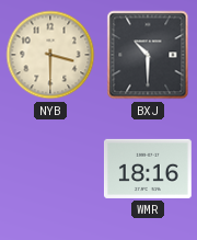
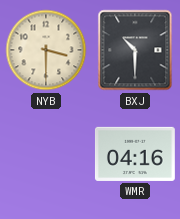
WMR: 18:16 -> 04:16 (135, 154)
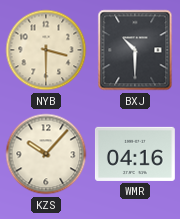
KZS: none -> 10:07 (46, 154)
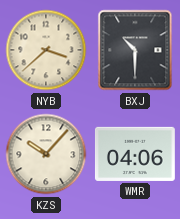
NYB: 3:30 -> 3:38 (46, 50)
WMR: 04:16 -> 04:06 (135, 154)
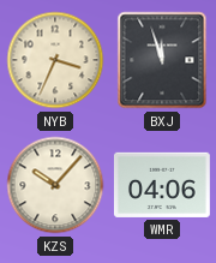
NYB: 3:38 -> 3:34 (55, 60)
BXJ: 10:30 -> 11:57 (162, 60)
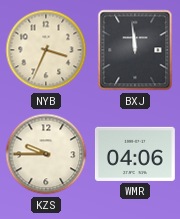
BXJ: 11:57 -> 11:59 (135, 50)
KZS: 10:07 -> 9:45 (46, 154)
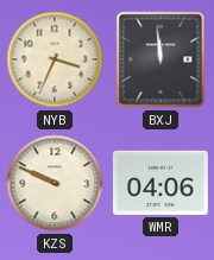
KZS: 9:45 -> 9:49 (55, 183)
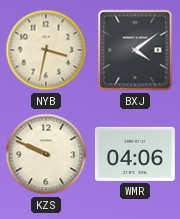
NYB: 3:34 -> 3:32 (46, 50)
BXJ: 11:59 -> 4:09 (135, 50)
